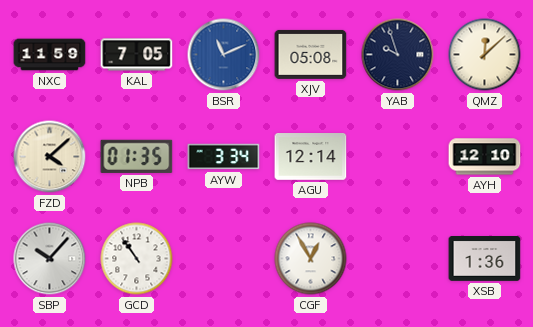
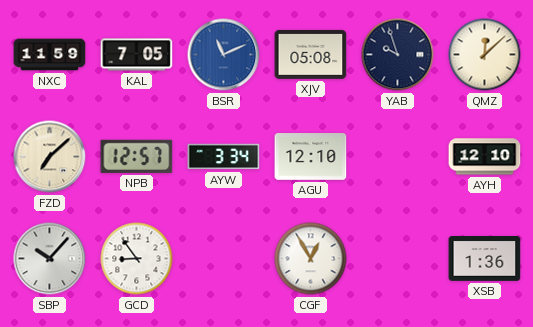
FZD: 4:08 -> 7:08 (50, 157)
NPB: 01:35 -> 12:57 (137, 156)
AGU: 12:14 -> 12:10 (311, 157)
GCD: 10:54 -> 8:54 (137, 259)
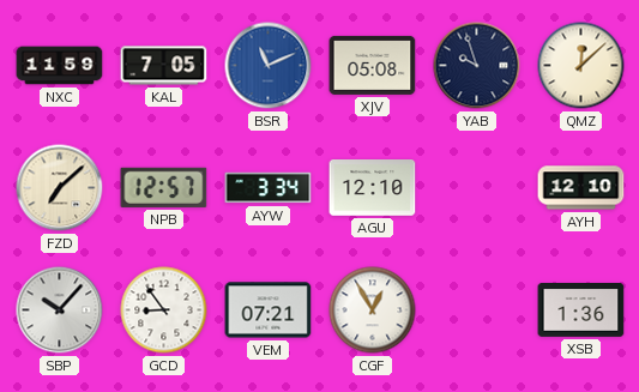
VEM: none -> 07:21 (269, 310)
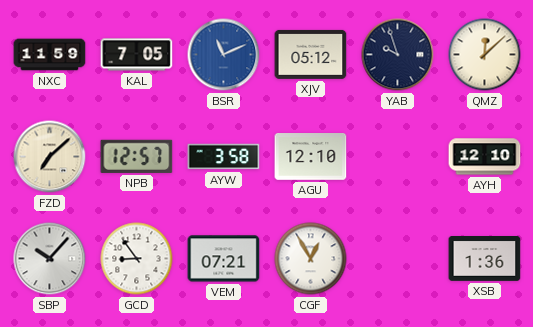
XJV: 05:08 -> 05:12 (311, 54)
AYW: 3:34 -> 3:58 (224, 157)
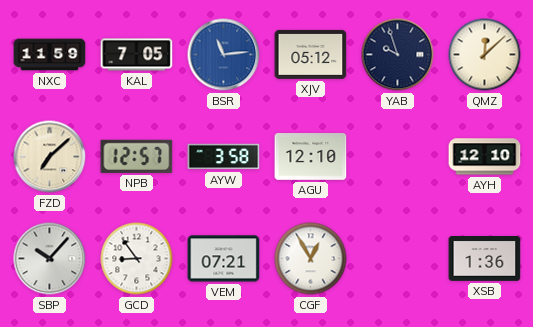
BSR: 11:11 -> 11:14 (224, 55)
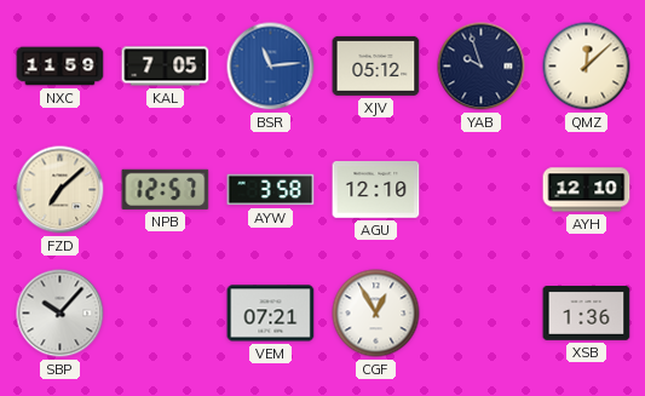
GCD: 8:54 -> none (137, 259)
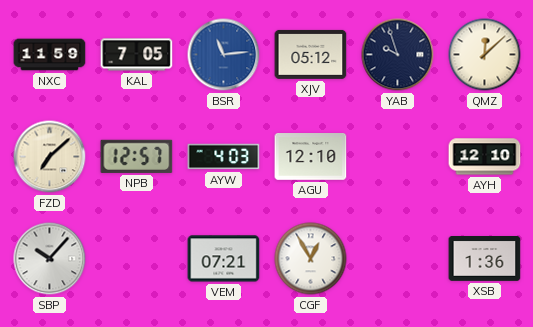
AYW: 3:58 -> 4:03 (224, 157)
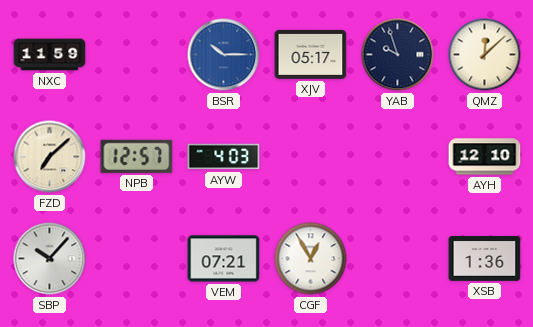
KAL: 7:05 -> none (137, 55)
BSR: 11:14 -> 10:15 (224, 55)
XJV: 05:12 -> 05:17 (311, 54)
AGU: 12:10 -> none (311, 157)
